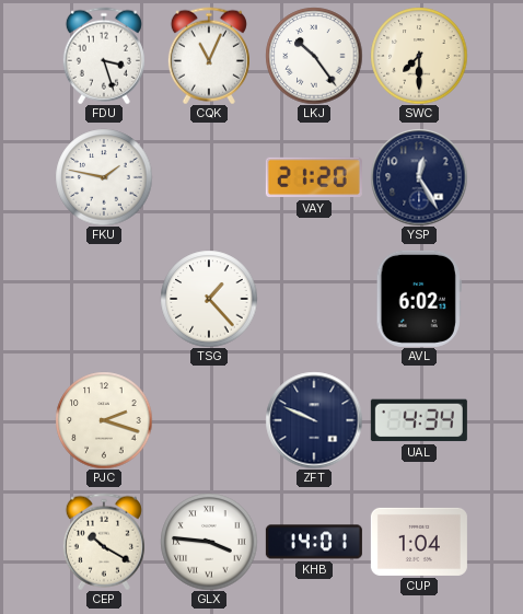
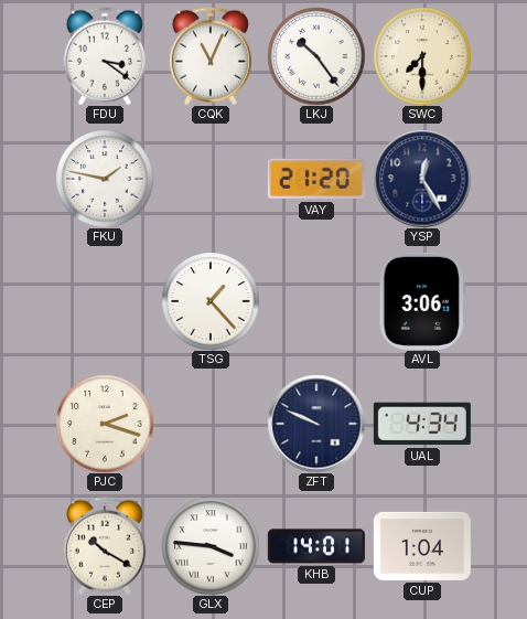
FDU: 3:27 -> 3:21 (105, 56)
AVL: 6:02 -> 3:06 (422, 301)
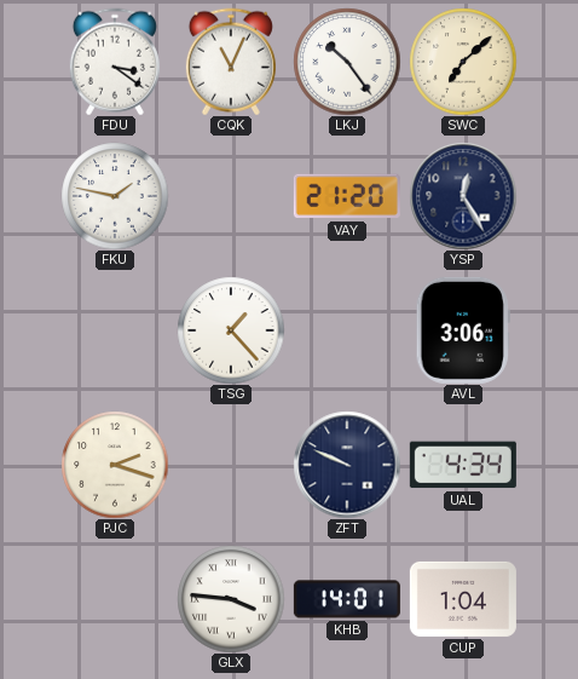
SWC: 7:30 -> 7:08 (463, 62)
CEP: 10:20 -> none (105, 546)
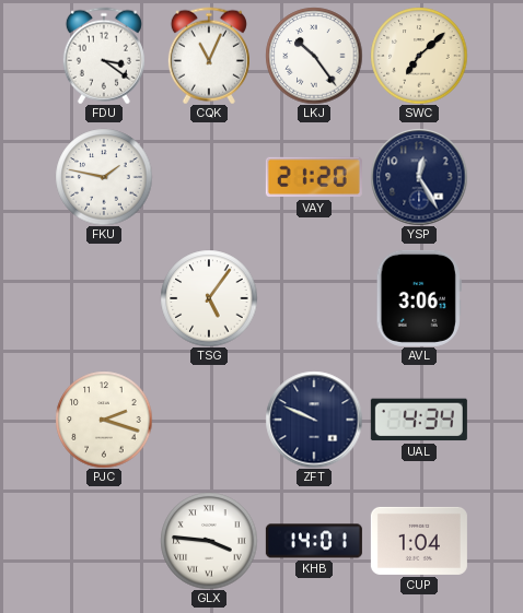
TSG: 1:23 -> 5:06 (209, 298)
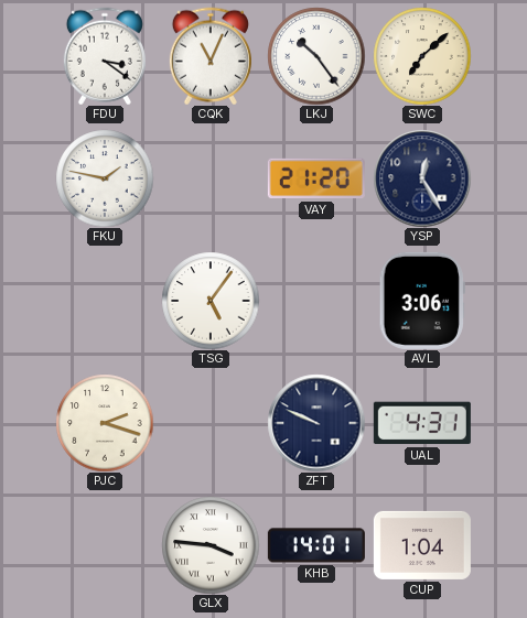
UAL: 4:34 -> 4:31 (422, 423)
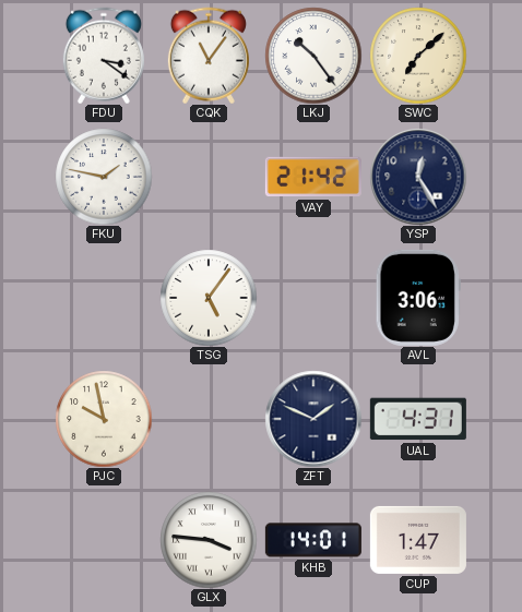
CQK: 11:04 -> 11:06 (209, 56)
VAY: 21:20 -> 21:42 (313, 177)
PJC: 2:18 -> 9:58 (104, 419)
ZFT: 9:49 -> 1:49 (313, 419)
CUP: 1:04 -> 1:47 (418, 540)
